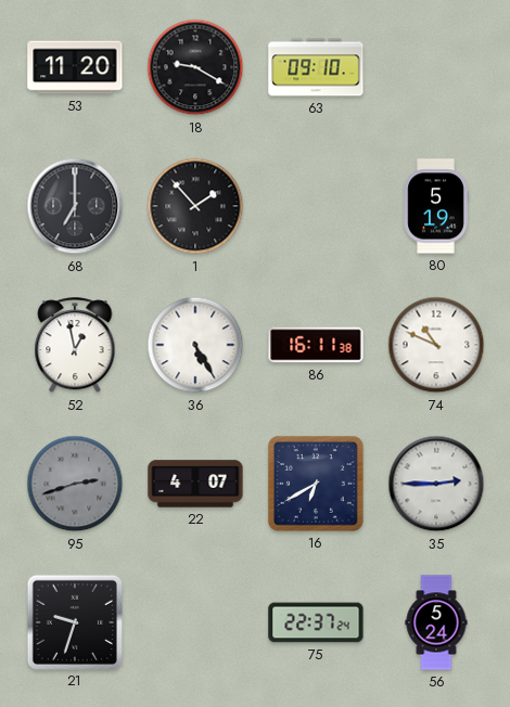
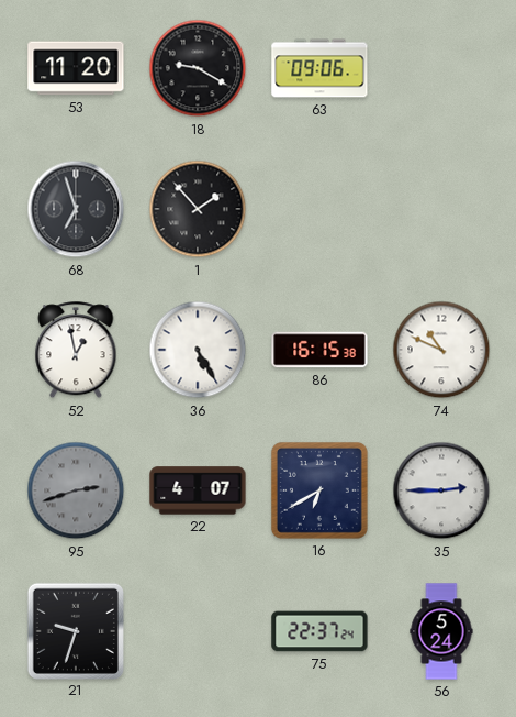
63: 09:10 -> 09:06 (319, 68)
68: 7:00 -> 6:57 (76, 209)
80: 5:19 -> none (436, 206)
86: 16:11 -> 16:15 (319, 350)
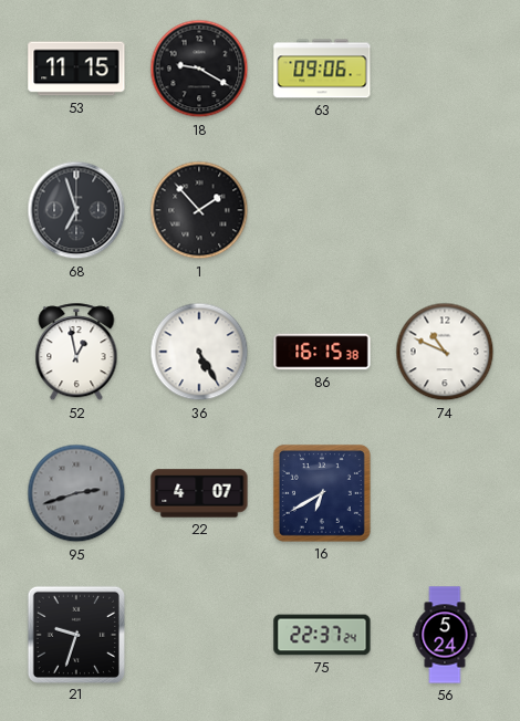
53: 11:20 -> 11:15 (76, 69)
35: 2:45 -> none (441, 490)
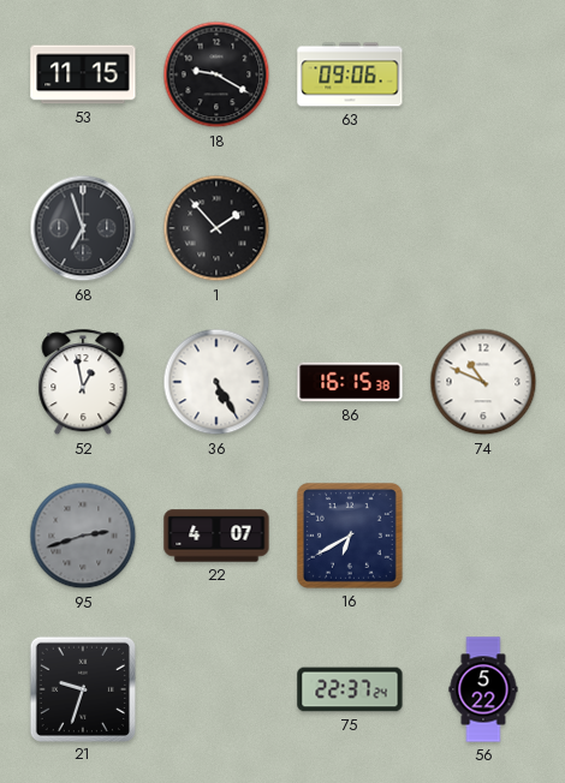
56: 5:24 -> 5:22 (483, 689)
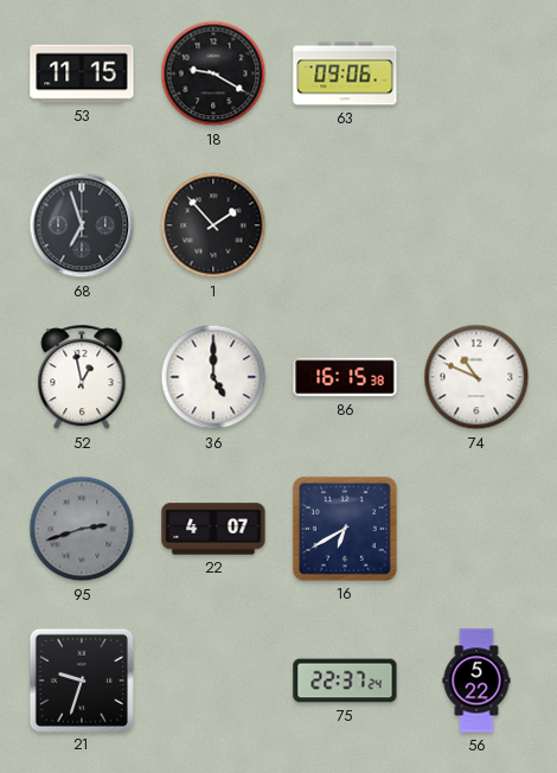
36: 5:25 -> 5:00 (213, 377)
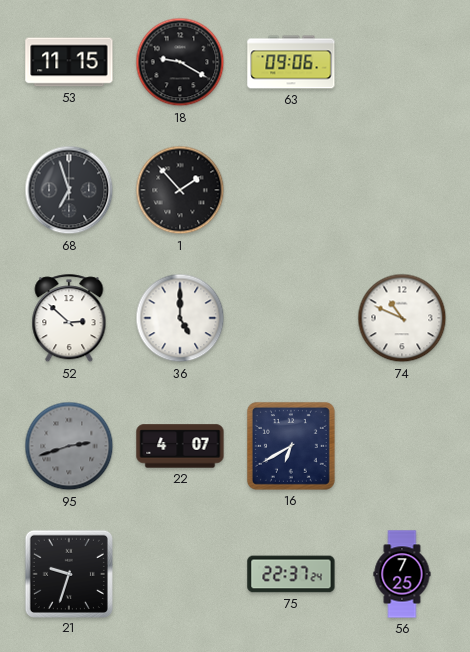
52: 12:58 -> 2:52 (69, 319)
86: 16:15 -> none (345, 377)
56: 5:22 -> 7:25 (402, 574)
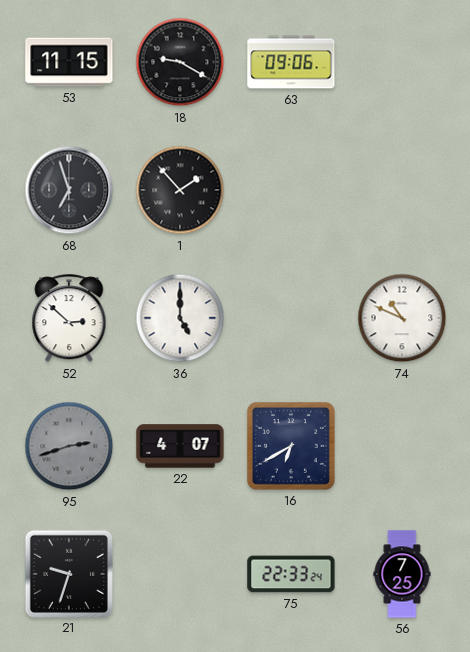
75: 22:37 -> 22:33 (291, 574)
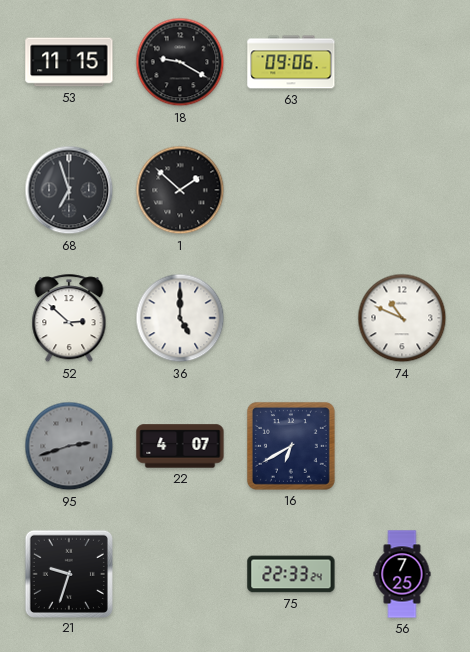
1: 1:53 -> 1:52 (180, 190)
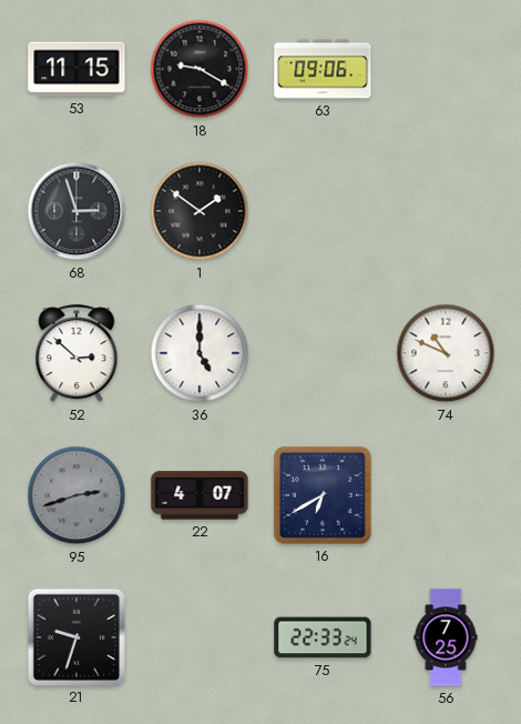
68: 6:57 -> 2:57 (76, 211)
1: 1:52 -> 1:51 (200, 211)
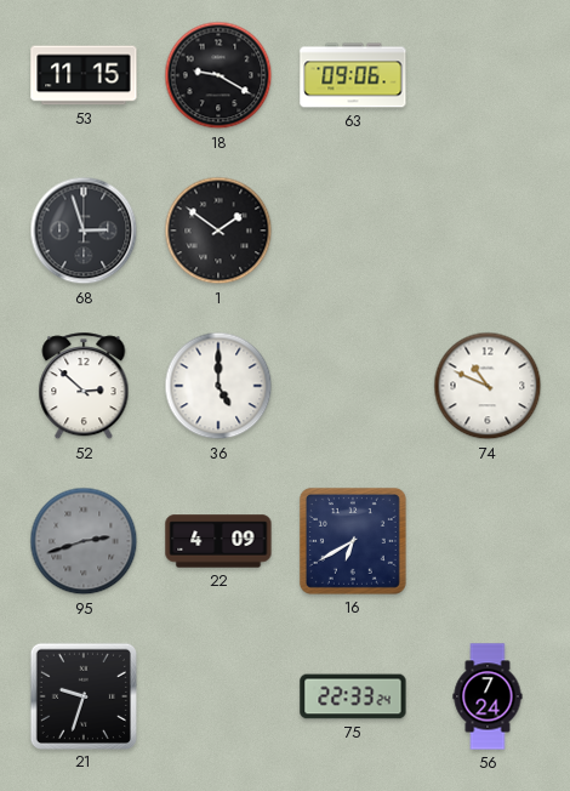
22: 4:07 -> 4:09 (218, 541)
56: 7:25 -> 7:24 (488, 696)
